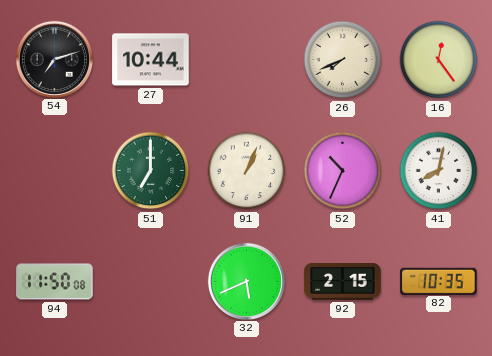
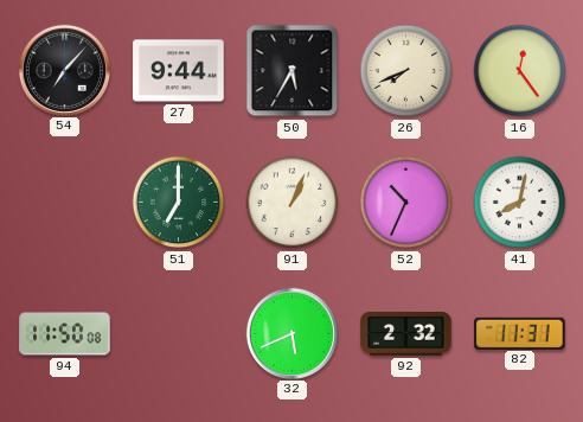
54: 7:12 -> 7:07 (64, 70)
27: 10:44 -> 9:44 (179, 71)
50: none -> 5:35 (293, 71)
92: 2:15 -> 2:32 (406, 334)
82: 10:35 -> 11:31 (520, 333)
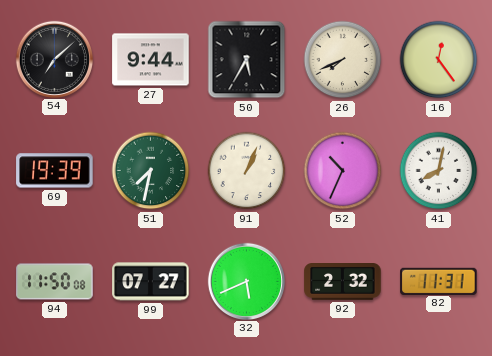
54: 7:07 -> 7:08 (54, 59)
69: none -> 19:39 (55, 171)
51: 7:00 -> 7:32 (151, 171)
99: none -> 07:27 (151, 282)
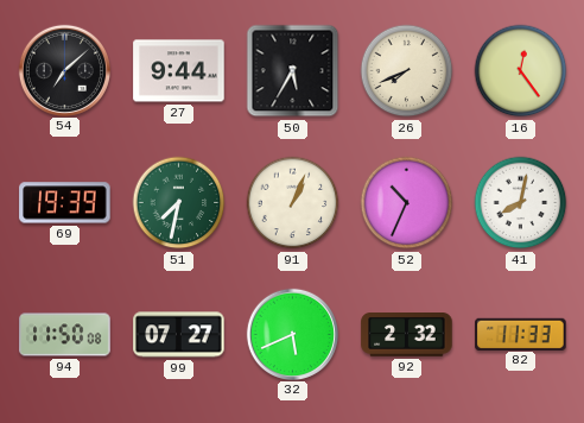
82: 11:31 -> 11:33 (521, 334)
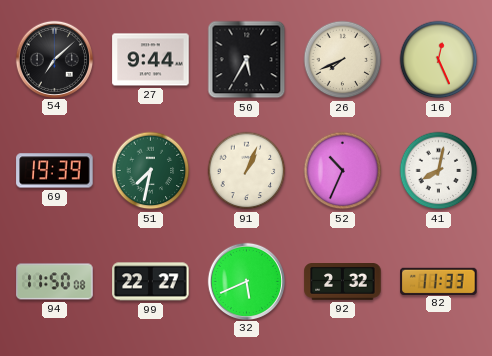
16: 12:24 -> 12:26 (439, 60)
99: 07:27 -> 22:27 (151, 282)
